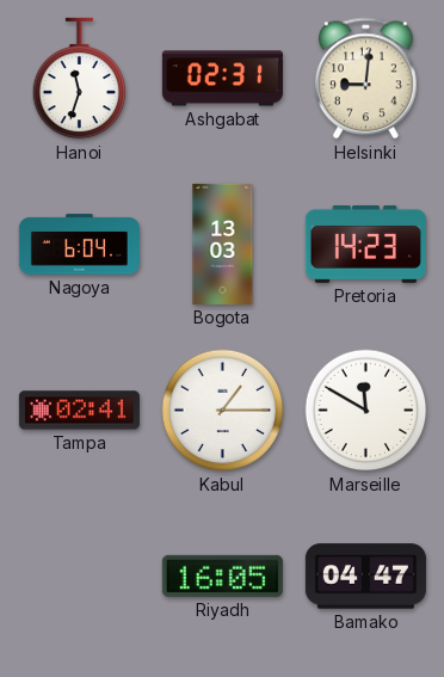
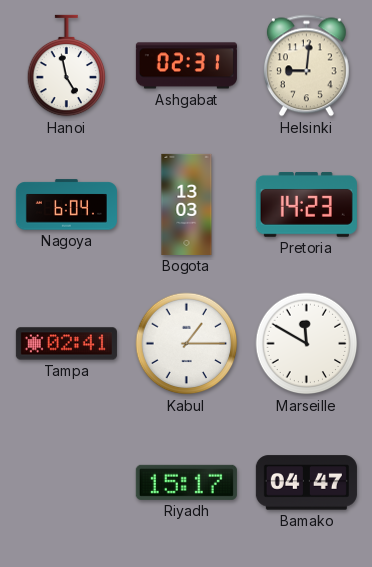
Hanoi: 11:33 -> 4:58 (67, 66)
Riyadh: 16:05 -> 15:17 (186, 482)
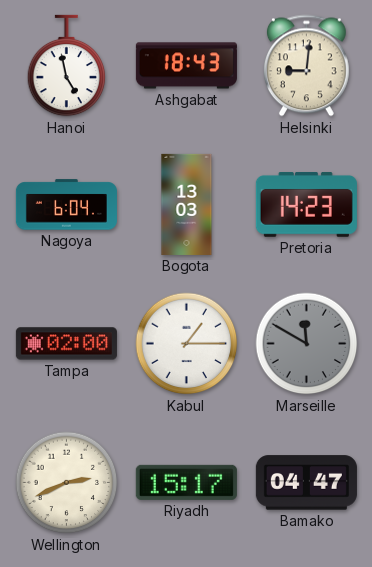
Ashgabat: 02:31 -> 18:43 (186, 66)
Tampa: 02:41 -> 02:00 (66, 344)
Marseille dial: white -> grey (307, 344)
Wellington: none -> 2:41 (67, 483)
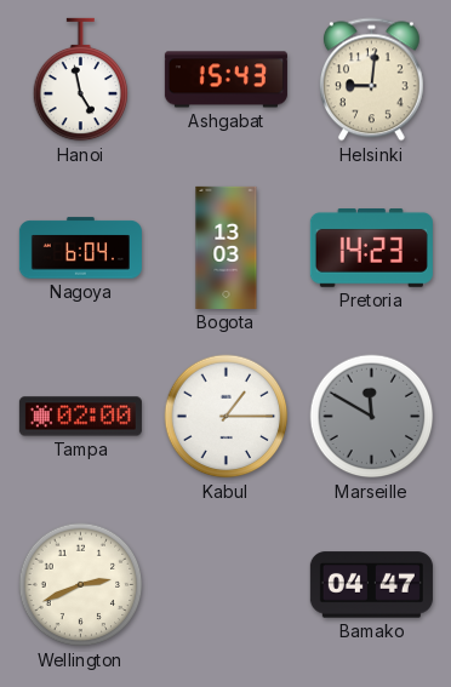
Ashgabat: 18:43 -> 15:43 (225, 80)
Riyadh: 15:17 -> none (186, 482)
